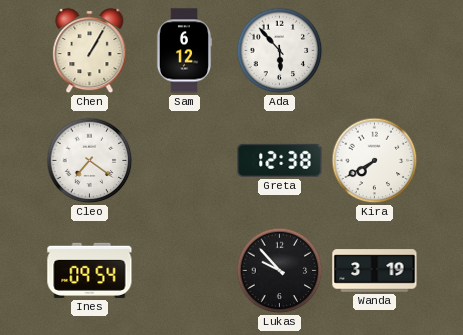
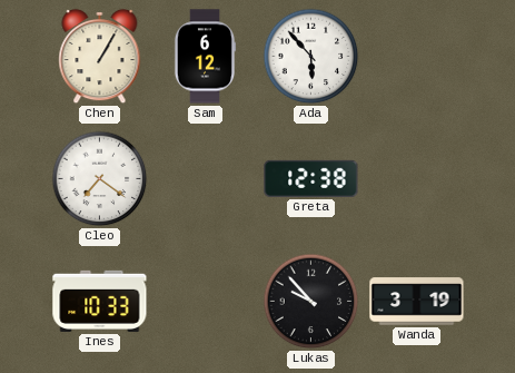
Kira: 7:40 -> none (375, 161)
Ines: 09:54 -> 10:33 (100, 301)
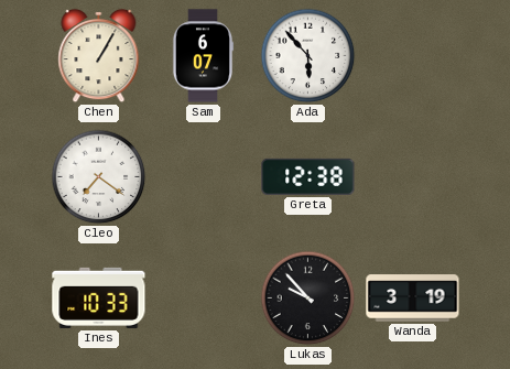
Sam: 6:12 -> 6:07 (203, 56)
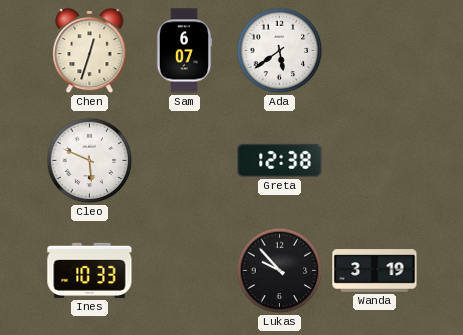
Chen: 1:05 -> 12:33 (90, 51)
Ada: 5:53 -> 5:39 (280, 51)
Cleo: 7:21 -> 5:49 (90, 161)
